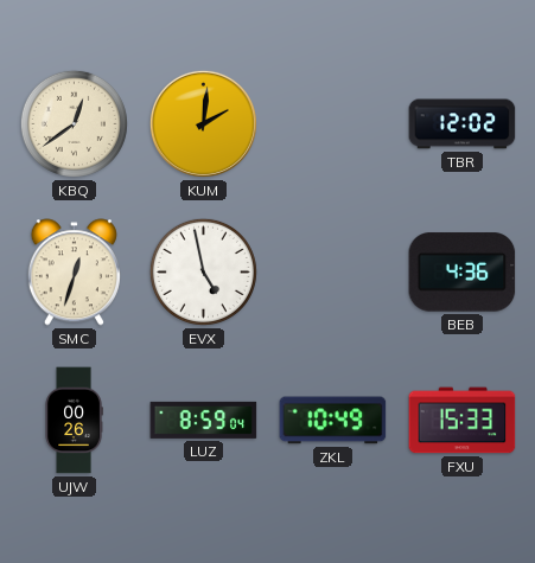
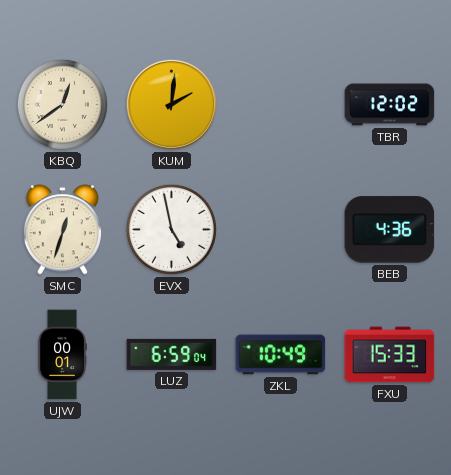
UJW: 00:26 -> 00:01 (62, 355)
LUZ: 8:59 -> 6:59 (172, 354)
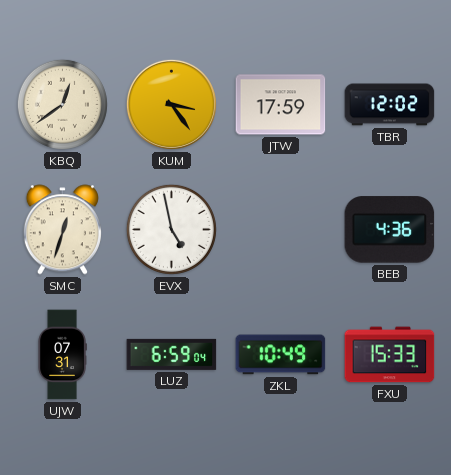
KUM: 2:01 -> 3:24 (171, 104)
JTW: none -> 17:59 (281, 105)
UJW: 00:01 -> 07:31 (62, 355)
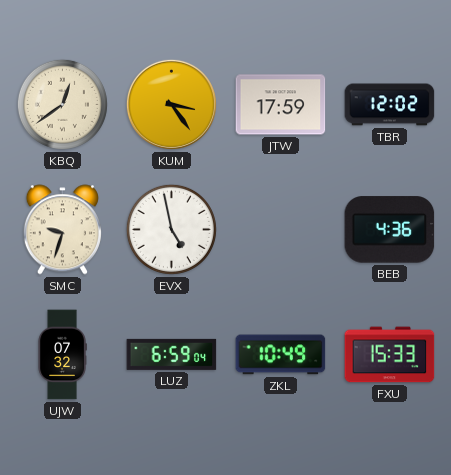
SMC: 12:33 -> 9:33 (62, 230)
UJW: 07:31 -> 07:32 (62, 355)
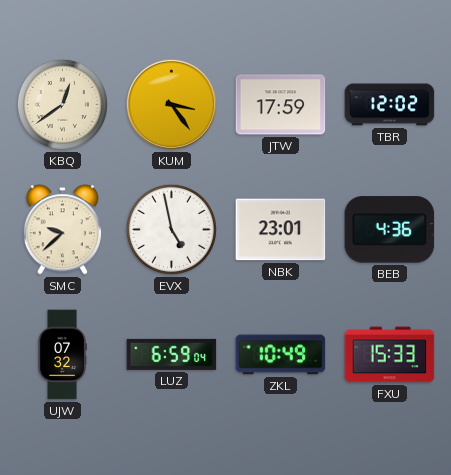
SMC: 9:33 -> 9:38 (62, 230)
NBK: none -> 23:01 (281, 230)
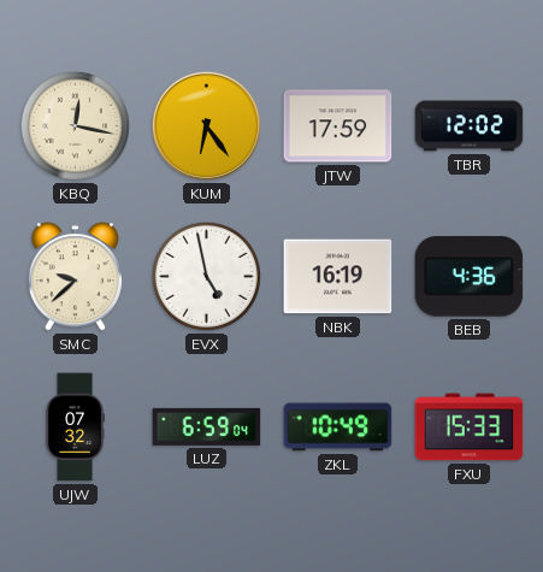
KBQ: 12:39 -> 12:17 (75, 125)
KUM: 3:24 -> 6:24 (206, 125)
NBK: 23:01 -> 16:19 (338, 277)
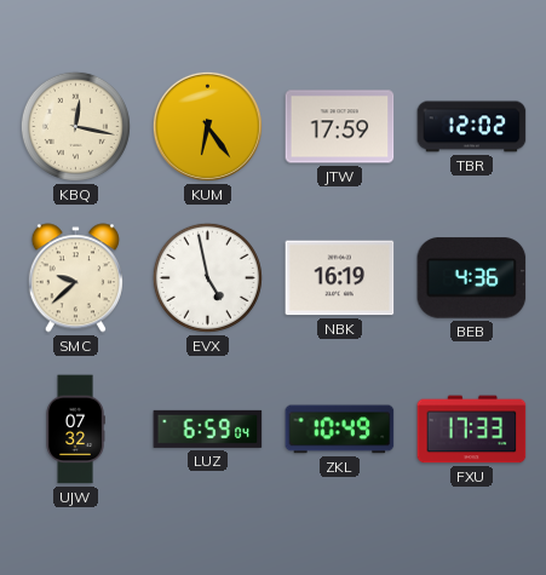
FXU: 15:33 -> 17:33 (472, 430)
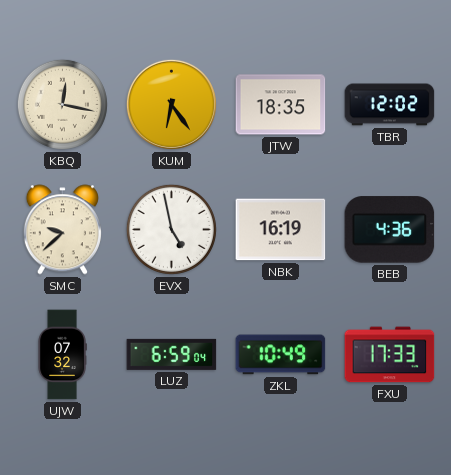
JTW: 17:59 -> 18:35 (281, 105)
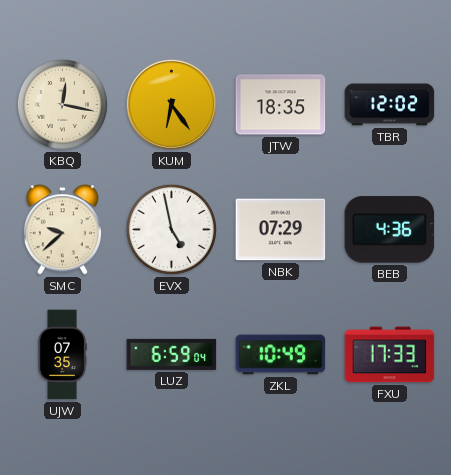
NBK: 16:19 -> 07:29 (281, 230)
UJW: 07:32 -> 07:35 (62, 355)
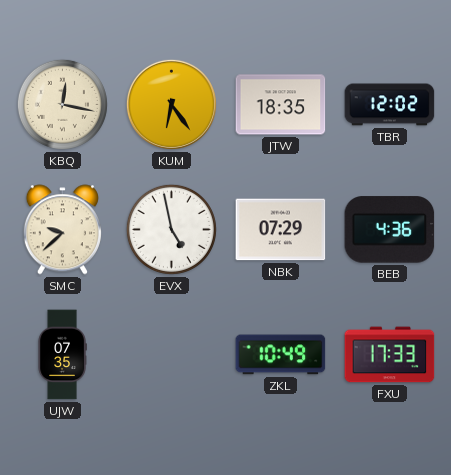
LUZ: 6:59 -> none (172, 354)
